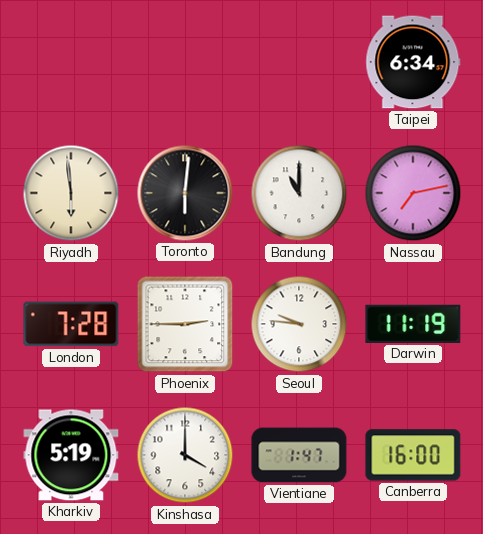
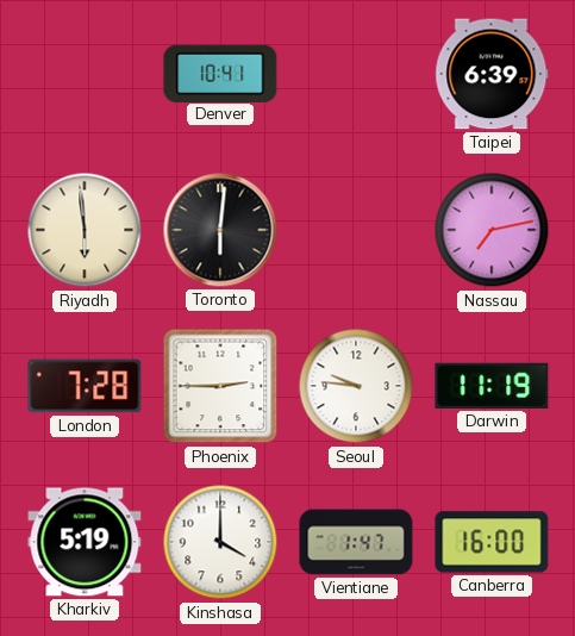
Denver: none -> 10:41 (220, 73)
Taipei: 6:34 -> 6:39 (492, 74)
Bandung: 11:00 -> none (299, 193)
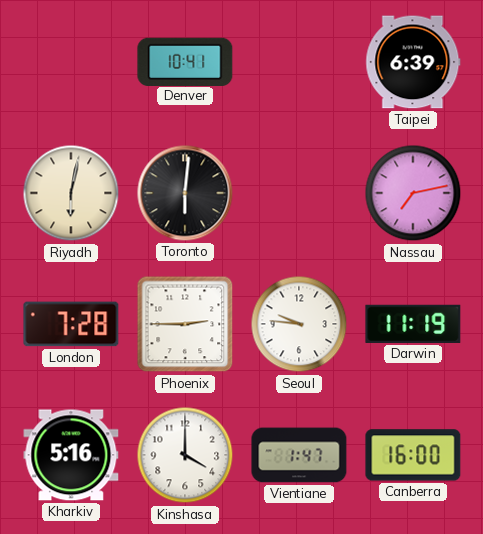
Riyadh: 5:59 -> 6:02 (71, 193)
Kharkiv: 5:19 -> 5:16 (71, 455)
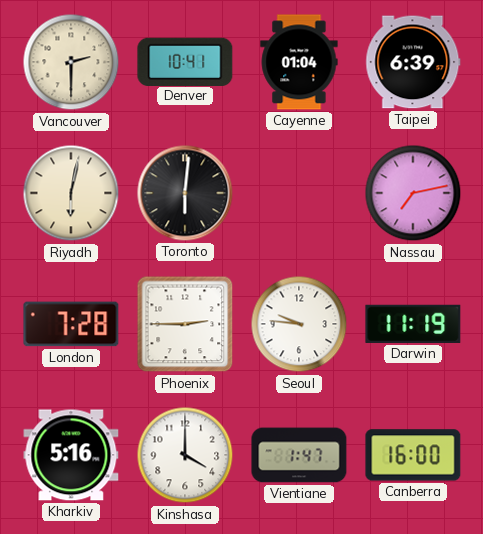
Vancouver: none -> 2:30 (71, 62)
Cayenne: none -> 01:04 (299, 62)
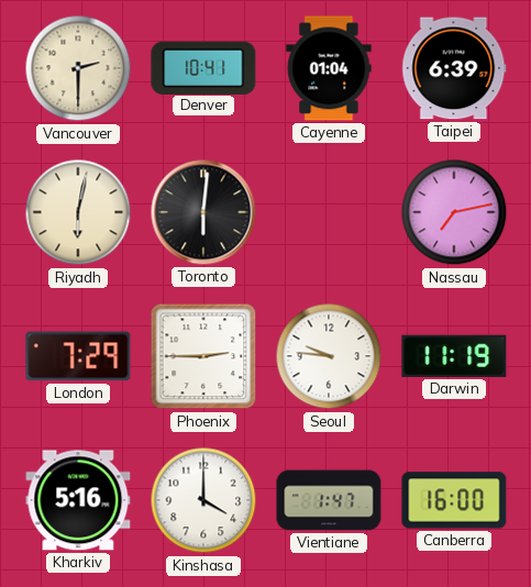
London: 7:28 -> 7:29 (78, 356)
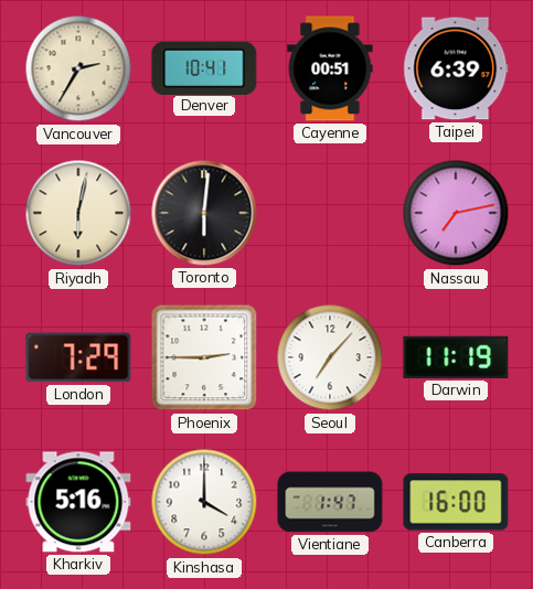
Vancouver: 2:30 -> 2:35 (78, 68)
Cayenne: 01:04 -> 00:51 (330, 68)
Seoul: 9:46 -> 7:07 (330, 357)
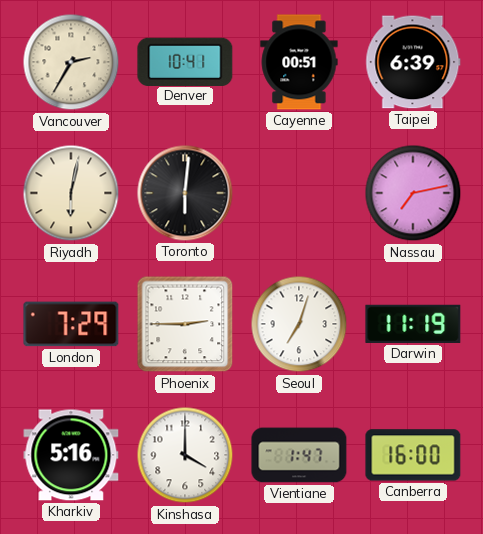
Seoul: 7:07 -> 7:03 (299, 324)
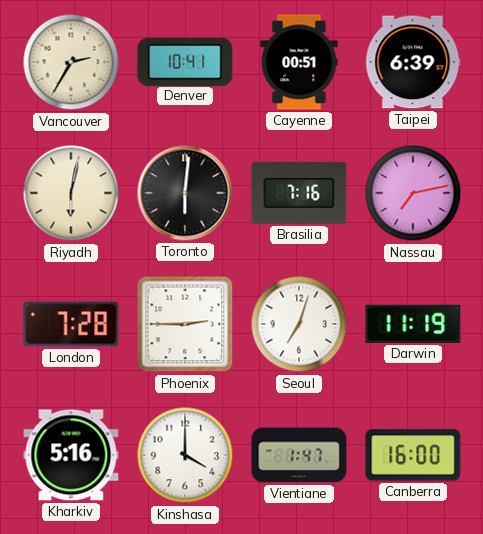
Brasilia: none -> 7:16 (299, 193)
London: 7:29 -> 7:28 (71, 324)
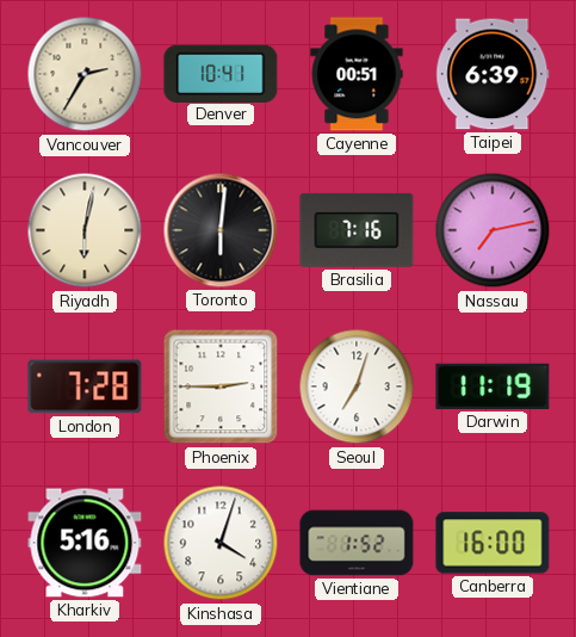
Kinshasa: 4:00 -> 4:03 (221, 543)
Vientiane: 1:47 -> 1:52 (357, 543)
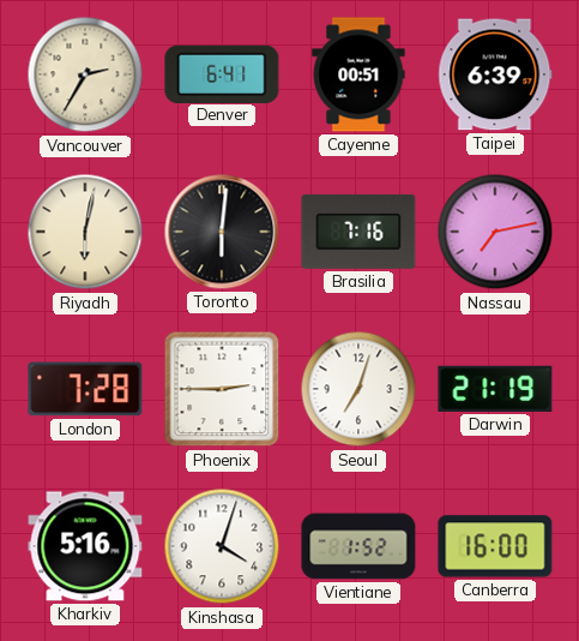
Denver: 10:41 -> 6:41 (222, 73)
Darwin: 11:19 -> 21:19 (495, 389)
